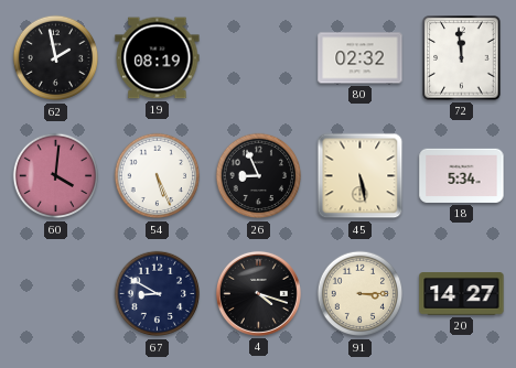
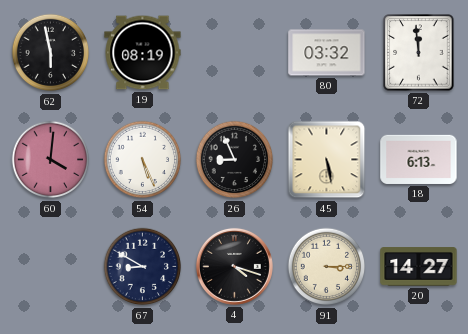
62: 1:58 -> 5:58 (51, 53)
80: 02:32 -> 03:32 (327, 53)
18: 5:34 -> 6:13 (419, 159)
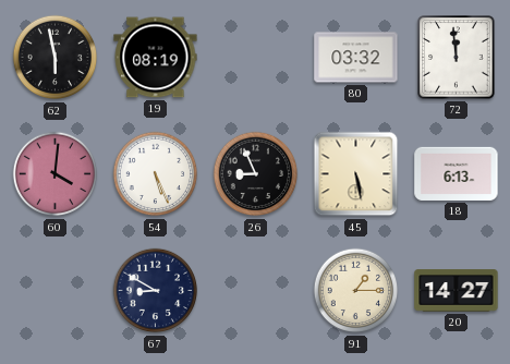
4: 4:18 -> none (234, 266)
91: 3:15 -> 1:15 (356, 291)
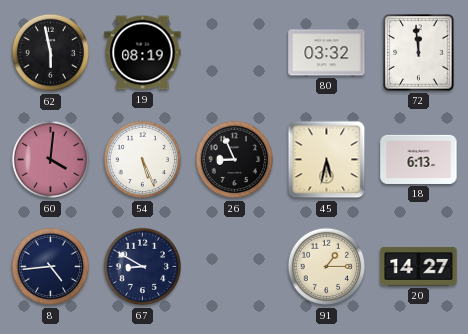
45: 5:28 -> 5:32 (327, 160)
8: none -> 4:44 (51, 267)
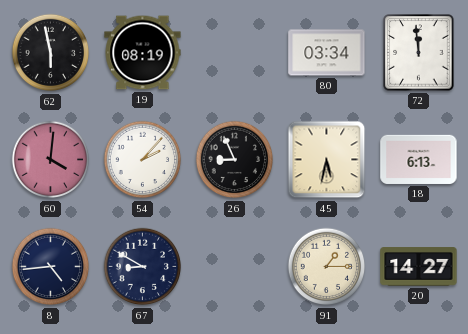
80: 03:32 -> 03:34 (327, 53)
54: 5:26 -> 2:07 (143, 160)
